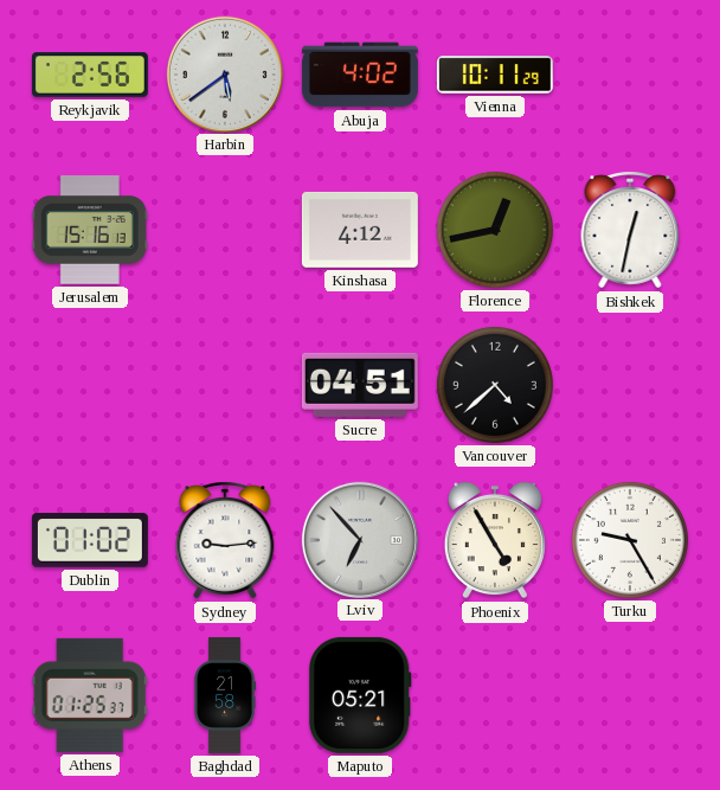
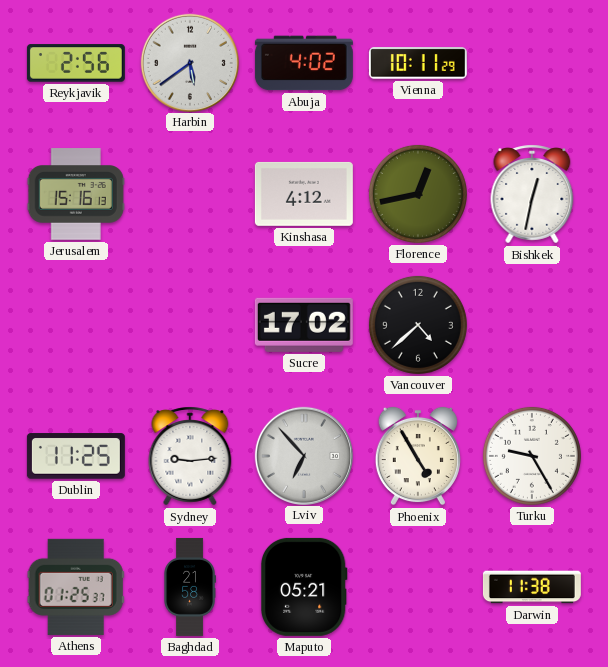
Sucre: 04:51 -> 17:02 (304, 325)
Dublin: 01:02 -> 11:25 (76, 456)
Darwin: none -> 11:38 (532, 587)
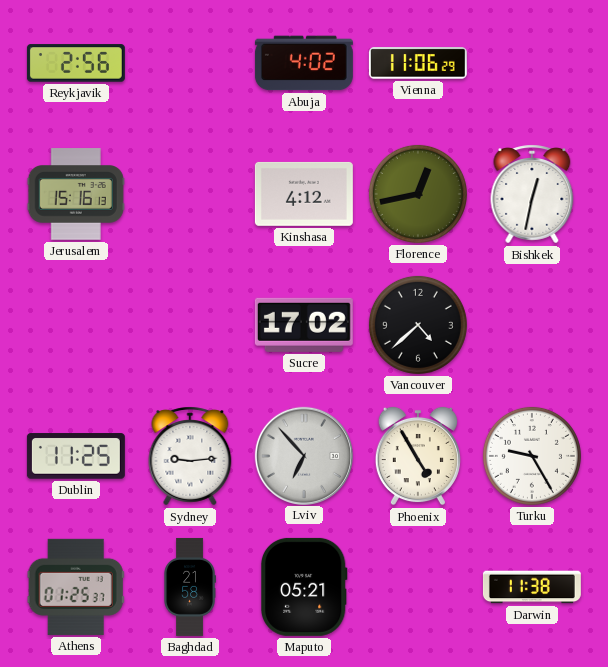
Harbin: 5:39 -> none (189, 62)
Vienna: 10:11 -> 11:06 (418, 63)
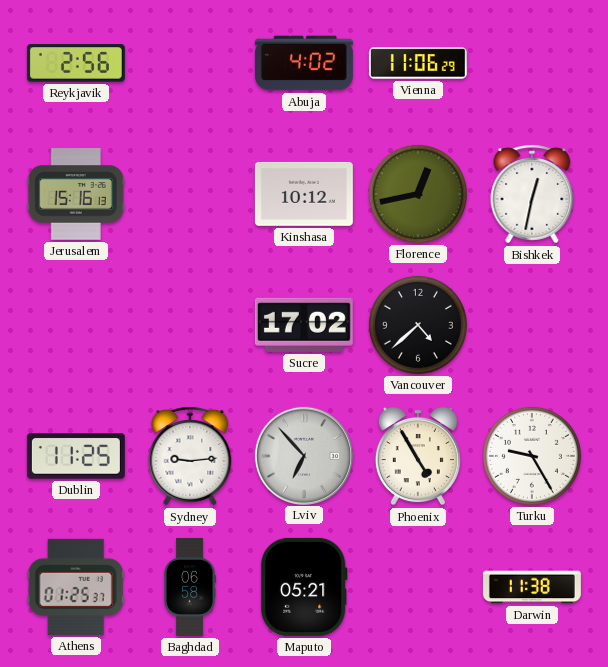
Kinshasa: 4:12 -> 10:12 (304, 194)
Baghdad: 21:58 -> 06:58 (190, 587)
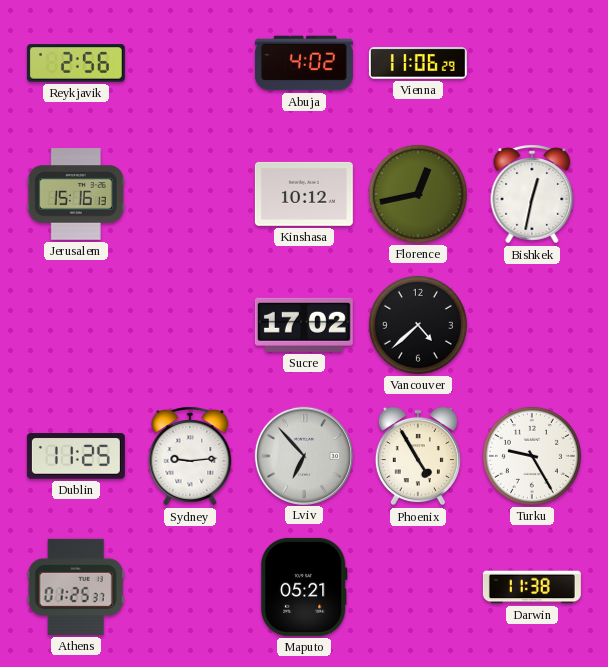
Baghdad: 06:58 -> none (190, 587)
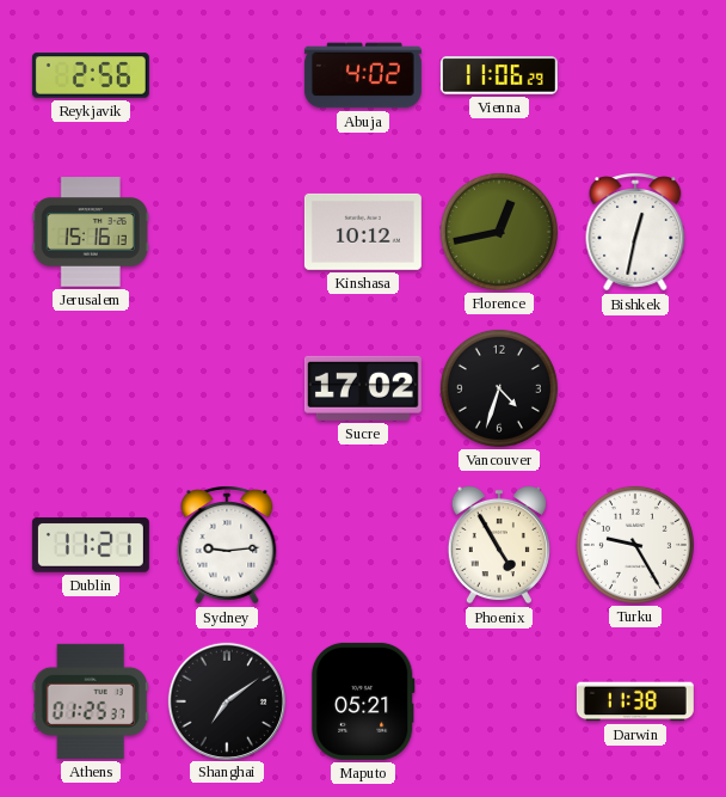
Vancouver: 4:38 -> 4:33 (499, 388)
Dublin: 11:25 -> 11:21 (91, 545)
Lviv: 6:53 -> none (303, 455)
Shanghai: none -> 7:09 (226, 700)
